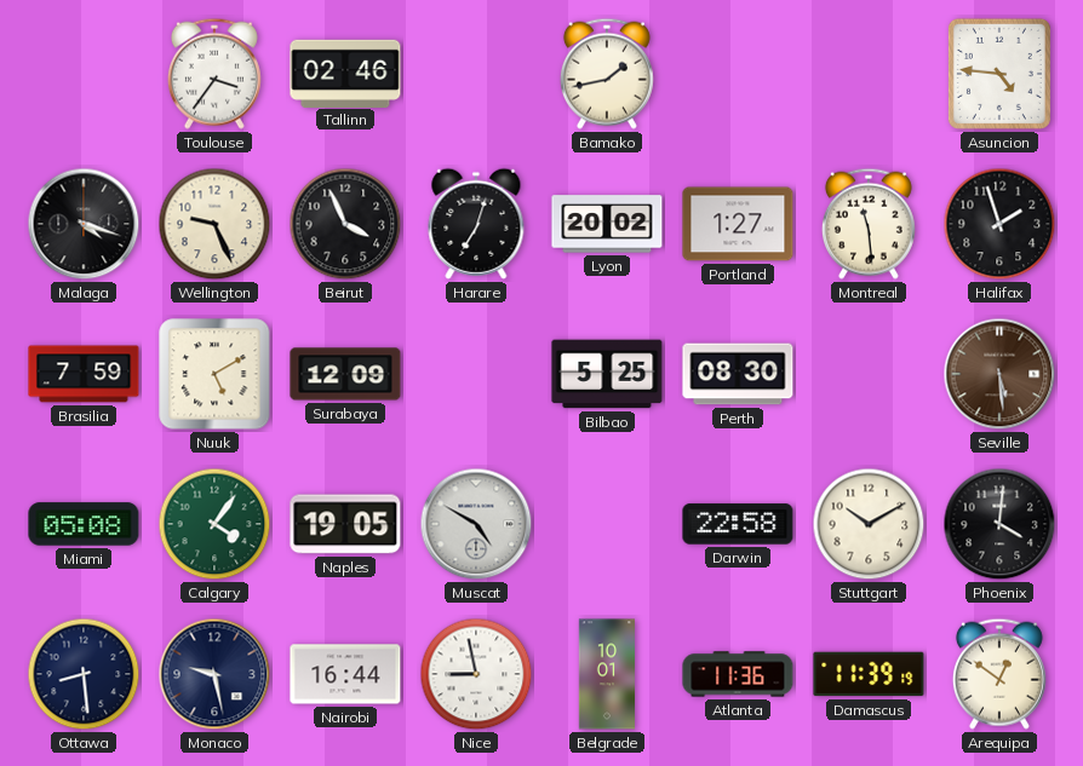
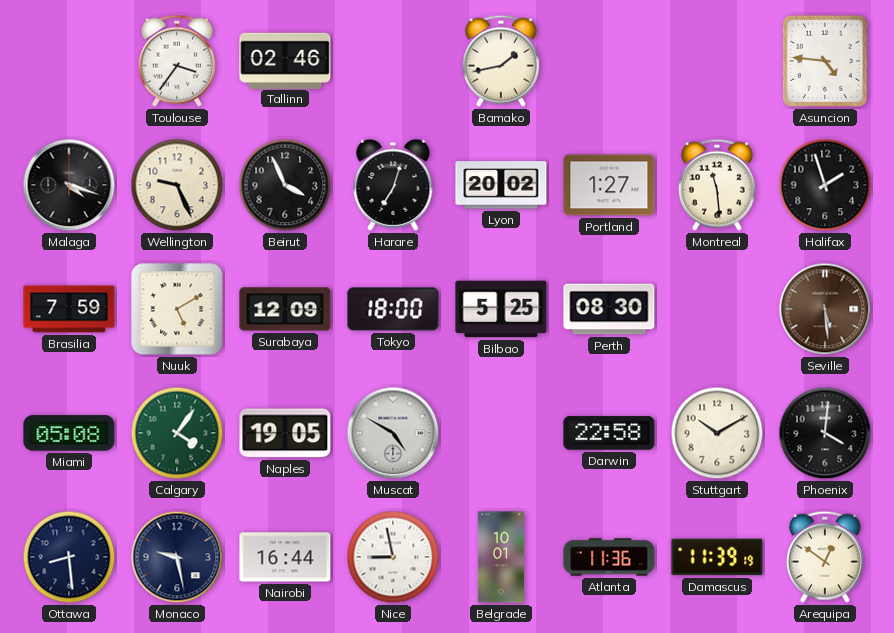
Tokyo: none -> 18:00 (393, 309)
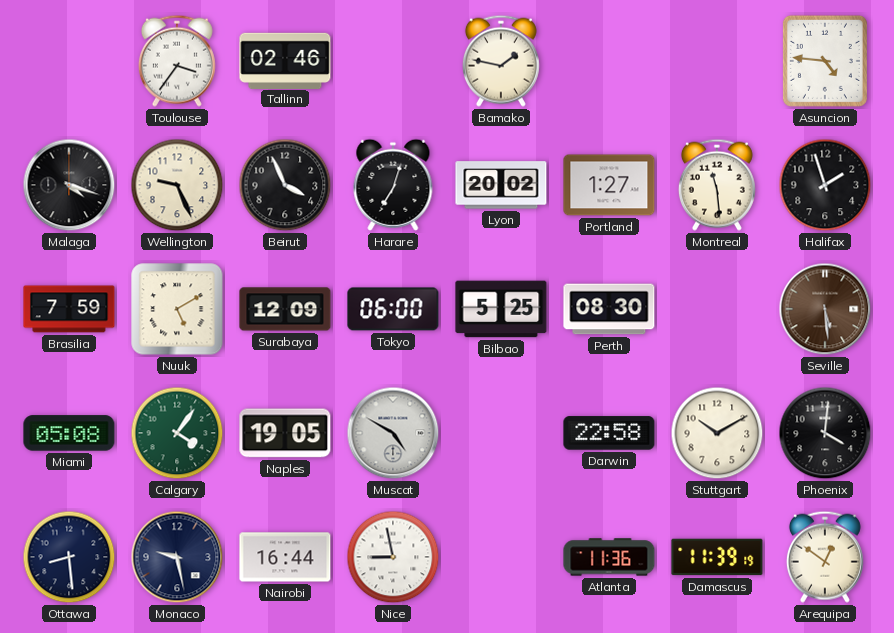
Bamako: 1:43 -> 1:47 (501, 61)
Tokyo: 18:00 -> 06:00 (393, 309)
Belgrade: 10:01 -> none (501, 557)
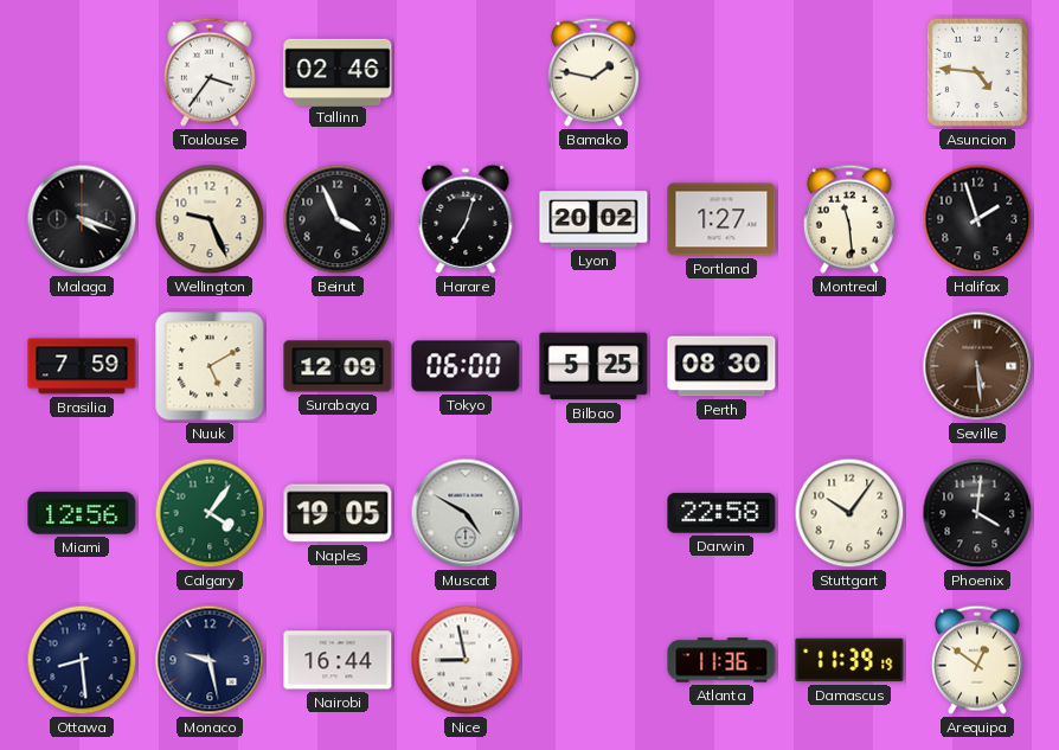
Miami: 05:08 -> 12:56 (82, 513)
Stuttgart: 10:10 -> 10:06 (849, 513)
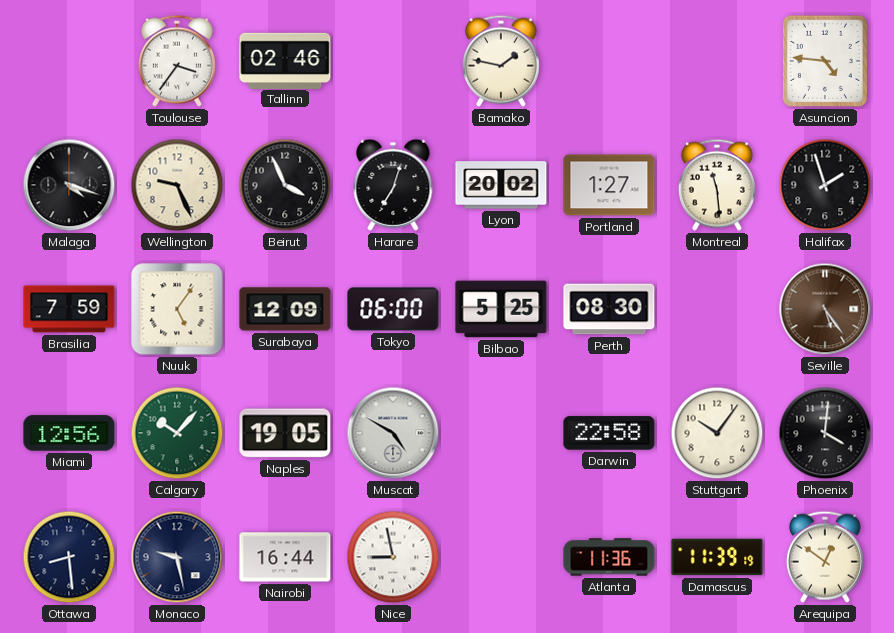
Nuuk: 5:10 -> 5:06 (177, 309)
Seville: 5:29 -> 5:24 (825, 309)
Calgary: 4:06 -> 10:07 (177, 433)
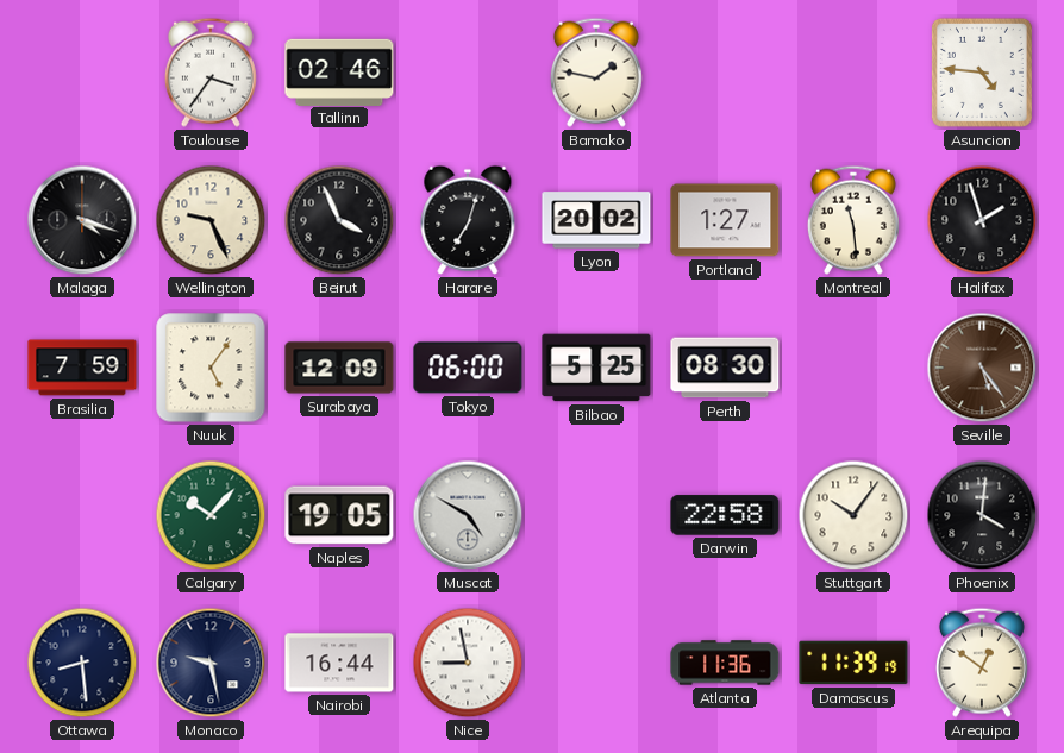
Miami: 12:56 -> none (69, 433)
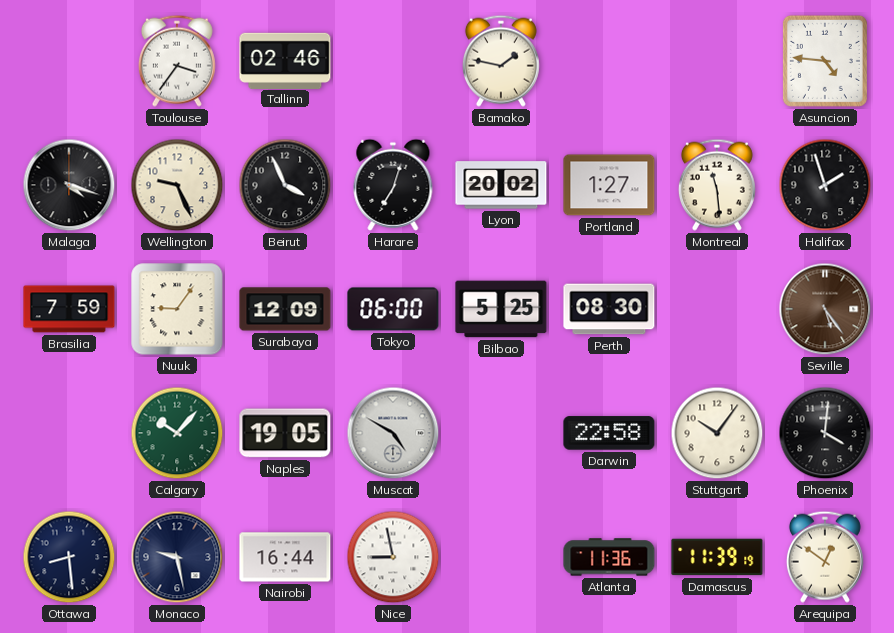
Nuuk: 5:06 -> 9:06 (177, 309)
